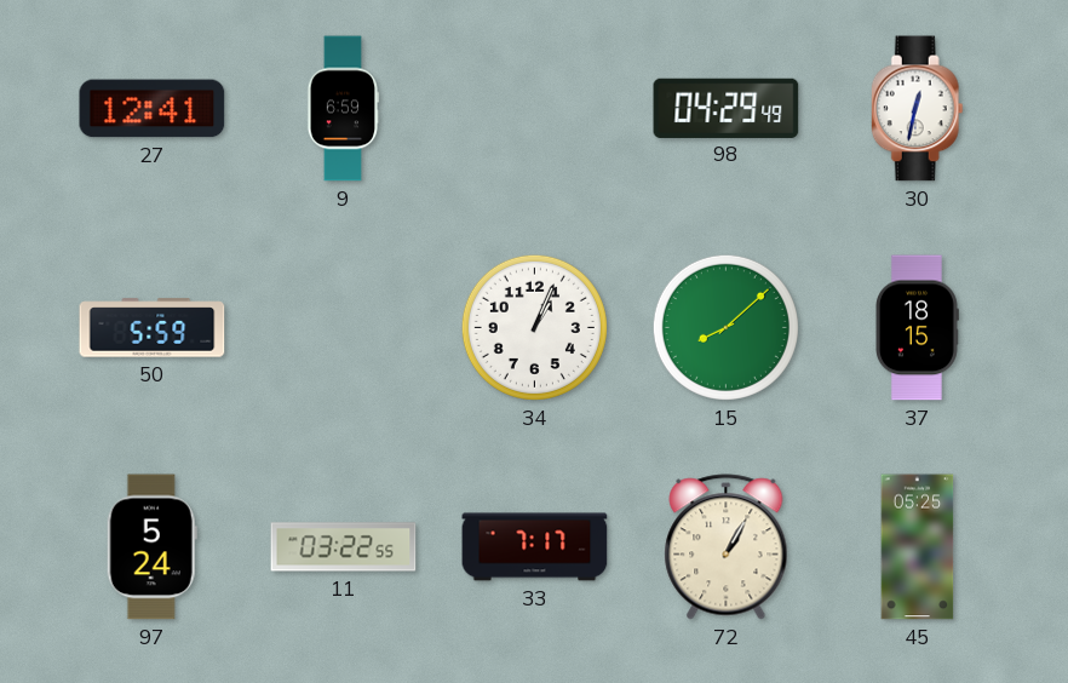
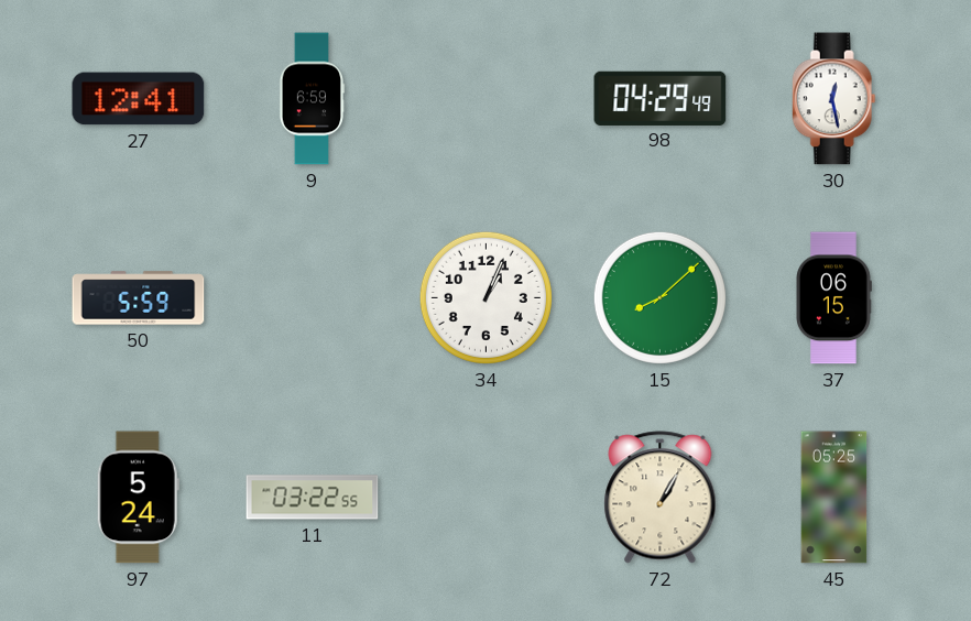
30: 12:32 -> 12:28 (833, 99)
37: 18:15 -> 06:15 (834, 298)
33: 7:17 -> none (535, 547)
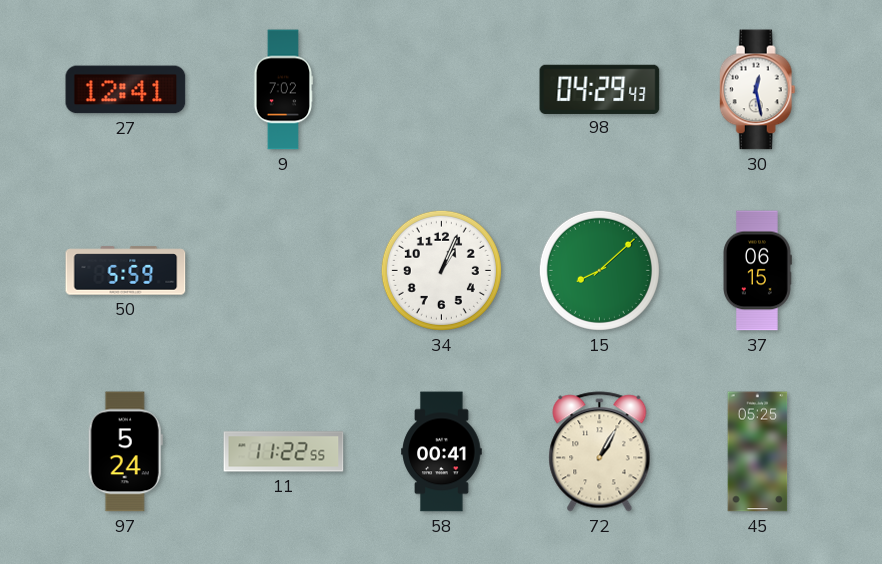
9: 6:59 -> 7:02 (283, 90)
98: 04:29:49 -> 04:29:43 (600, 89)
11: 03:22 -> 11:22 (284, 452)
58: none -> 00:41 (442, 452)
